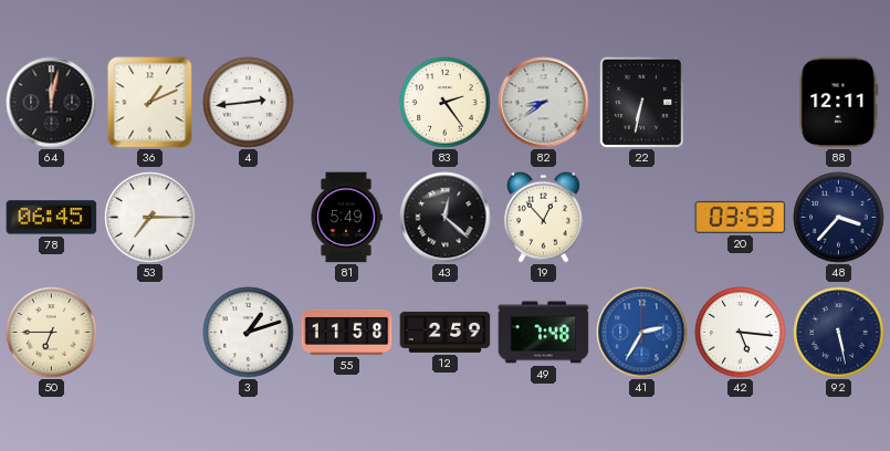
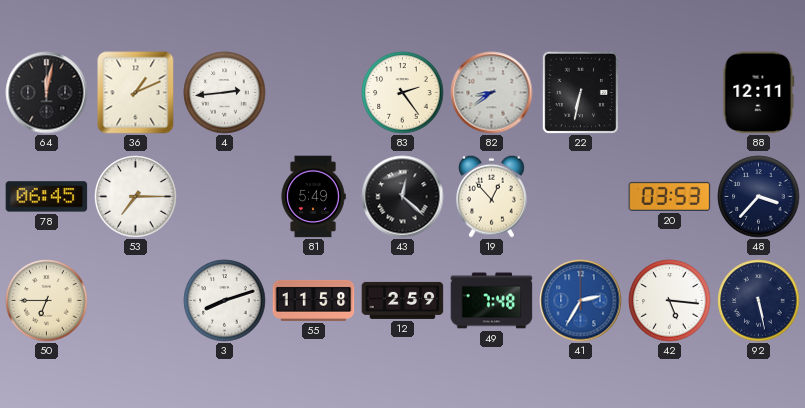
3: 1:12 -> 8:12 (225, 301)
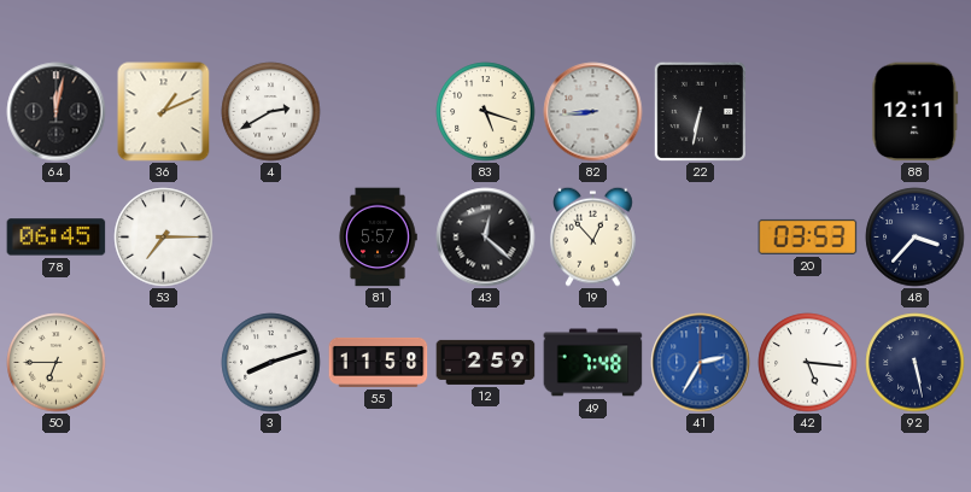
4: 2:44 -> 2:40 (271, 112)
83: 2:24 -> 5:18 (486, 112)
82: 8:39 -> 8:44 (593, 112)
81: 5:49 -> 5:57 (378, 238)
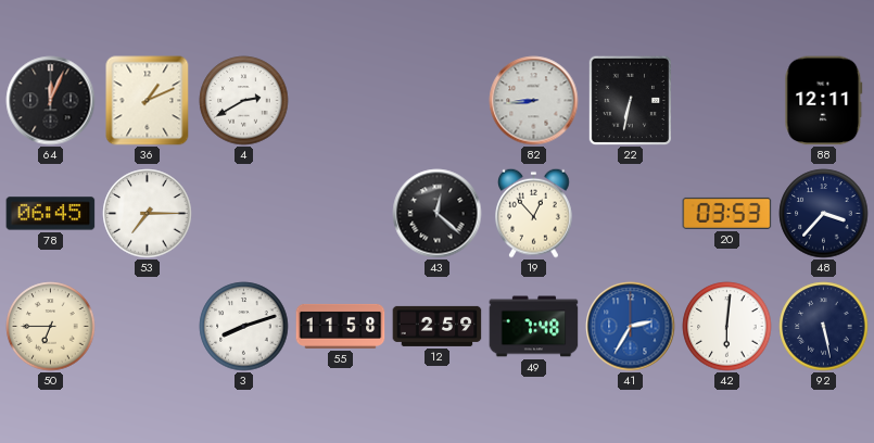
64: 12:02 -> 12:04 (51, 101)
83: 5:18 -> none (486, 112)
81: 5:57 -> none (378, 238)
42: 5:16 -> 6:01 (727, 327)
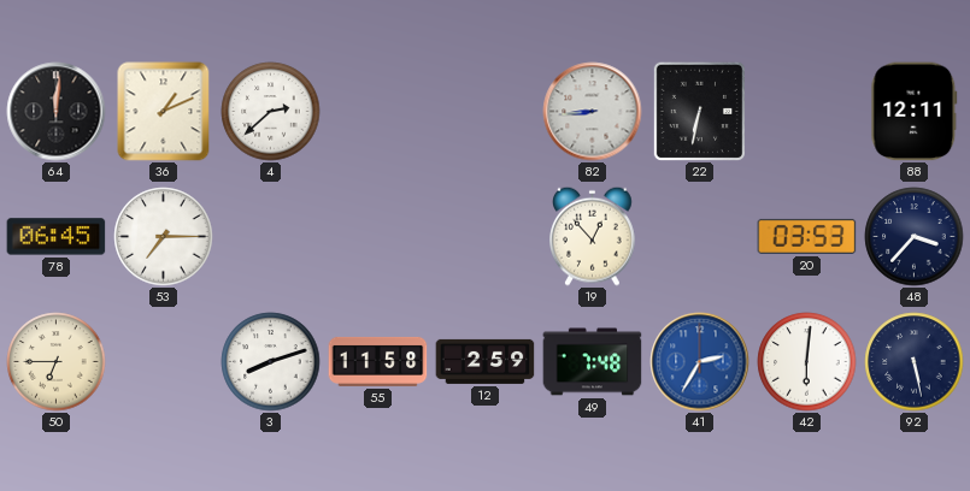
64: 12:04 -> 12:01 (57, 112)
4: 2:40 -> 2:38 (271, 112)
43: 12:22 -> none (438, 214)
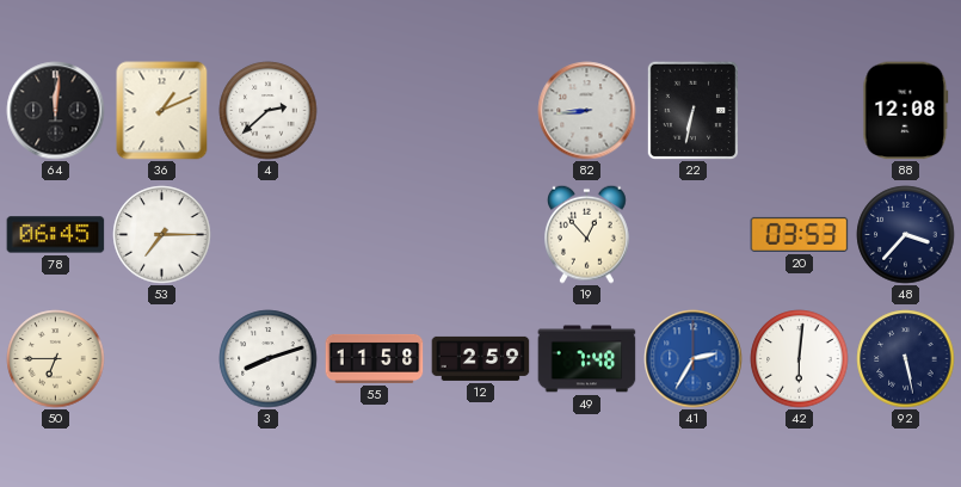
88: 12:11 -> 12:08 (906, 111)
